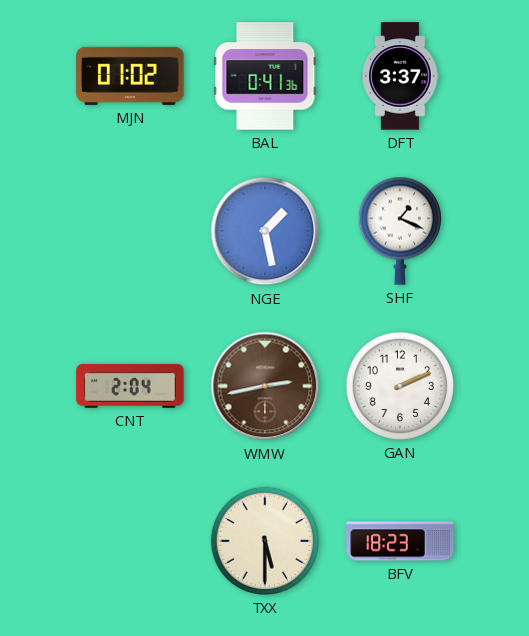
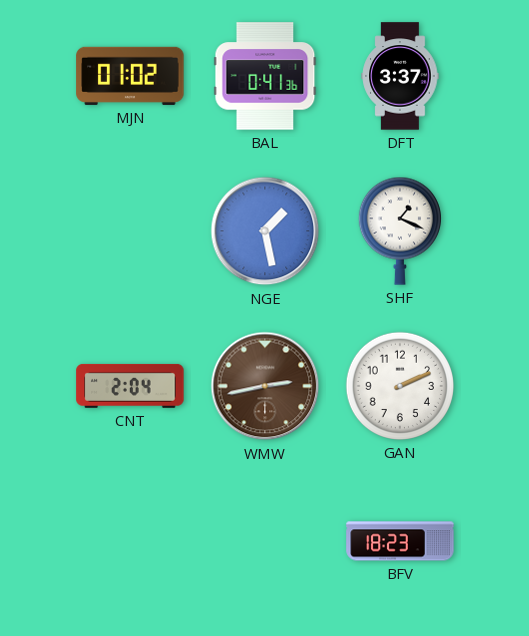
TXX: 5:30 -> none (265, 541)
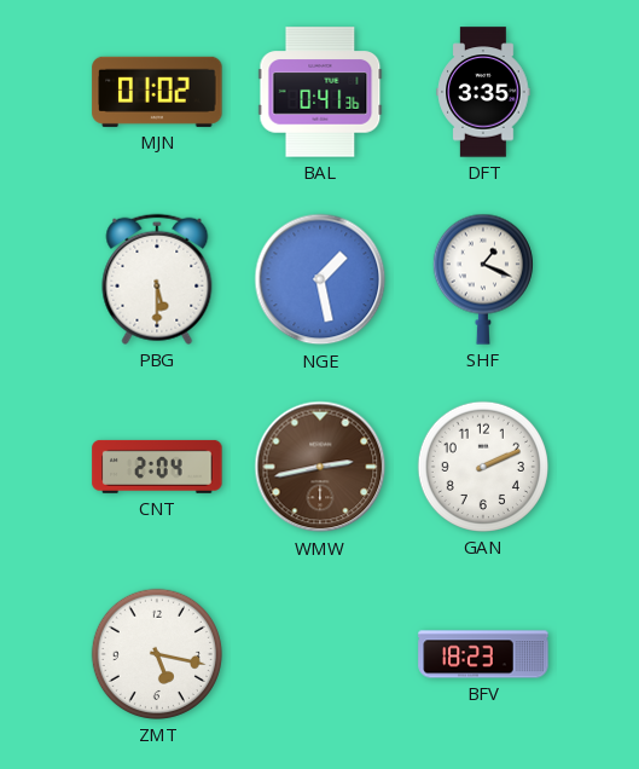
DFT: 3:37 -> 3:35 (483, 92)
PBG: none -> 5:30 (157, 279)
ZMT: none -> 5:17 (157, 654)
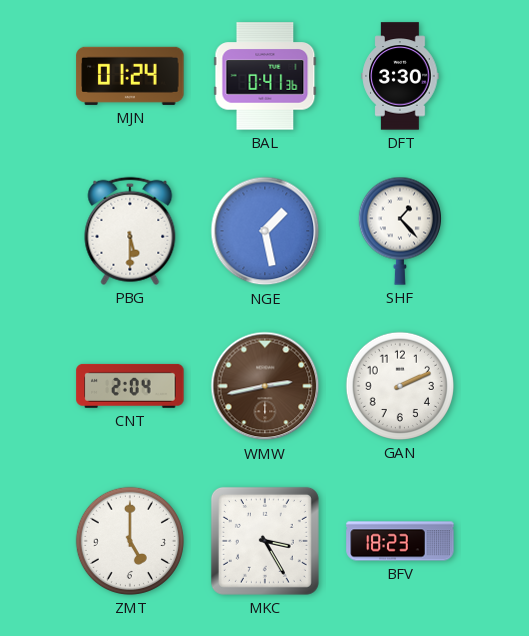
MJN: 01:02 -> 01:24 (130, 76)
DFT: 3:35 -> 3:30 (400, 76)
SHF: 1:19 -> 1:23 (400, 231)
ZMT: 5:17 -> 5:00 (130, 541)
MKC: none -> 3:25 (265, 541)
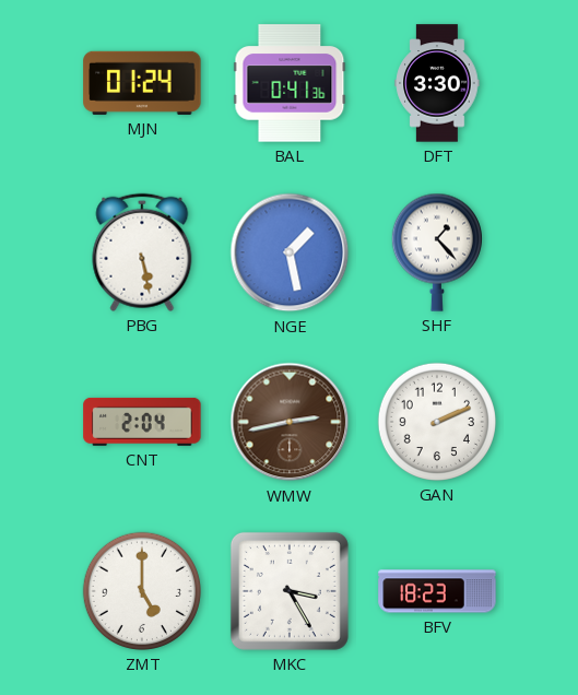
PBG: 5:30 -> 5:28 (142, 252)
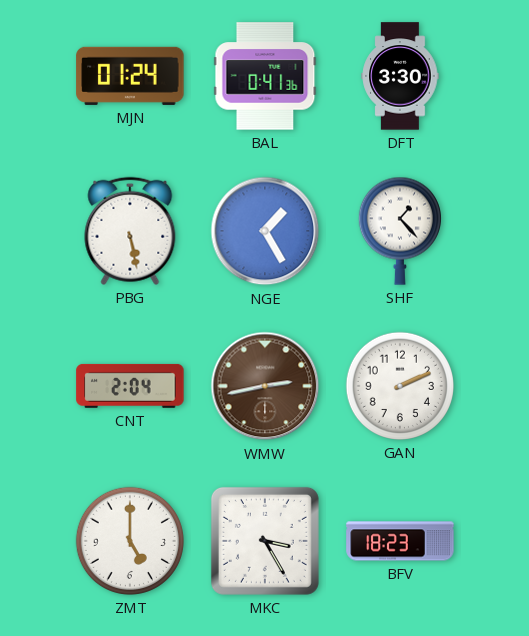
NGE: 1:28 -> 1:25 (265, 231)
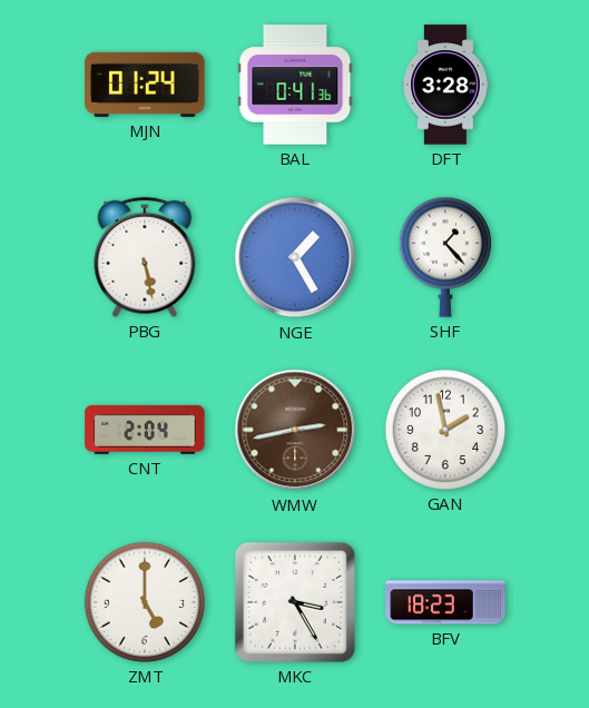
DFT: 3:30 -> 3:28 (445, 85)
GAN: 2:11 -> 1:58 (445, 430)
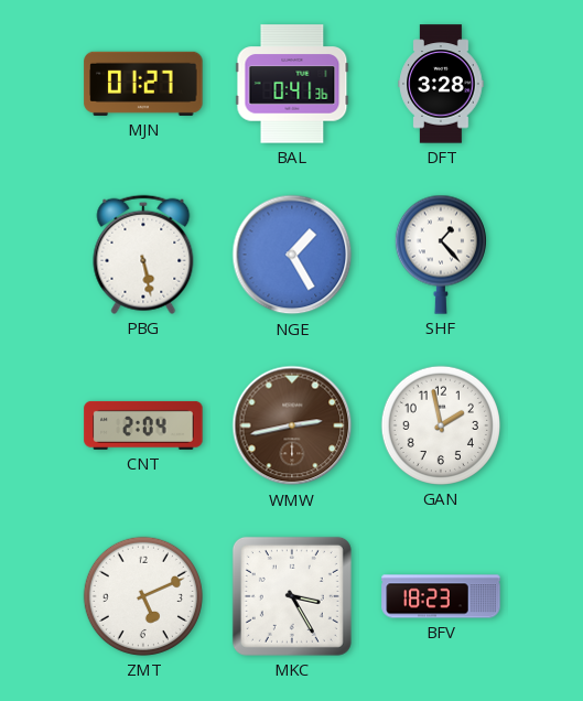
MJN: 01:24 -> 01:27 (143, 84)
ZMT: 5:00 -> 5:11 (143, 596)
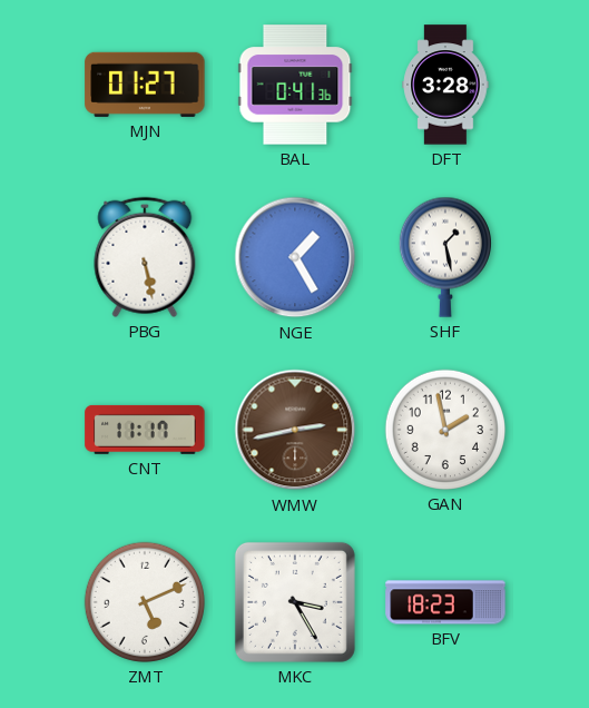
SHF: 1:23 -> 1:28 (445, 257)
CNT: 2:04 -> 11:17 (145, 430)
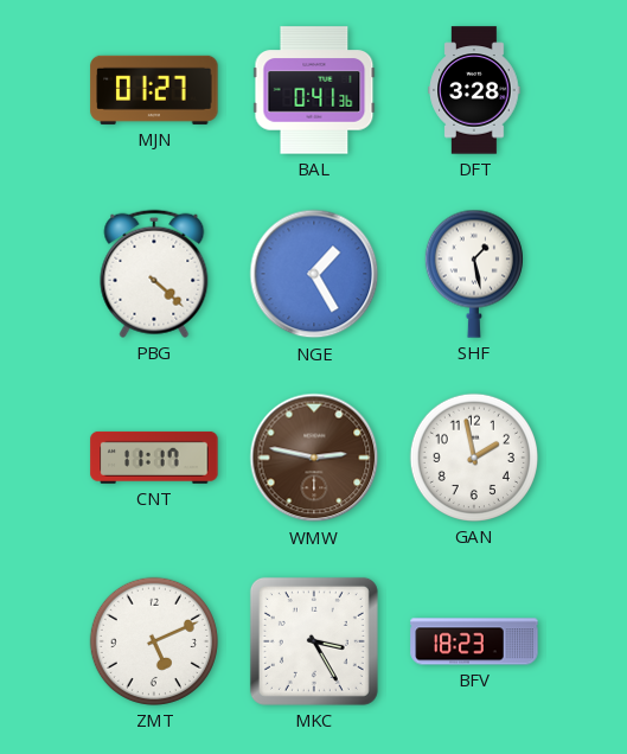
PBG: 5:28 -> 4:22 (154, 274)
WMW: 2:43 -> 2:47 (314, 458)
